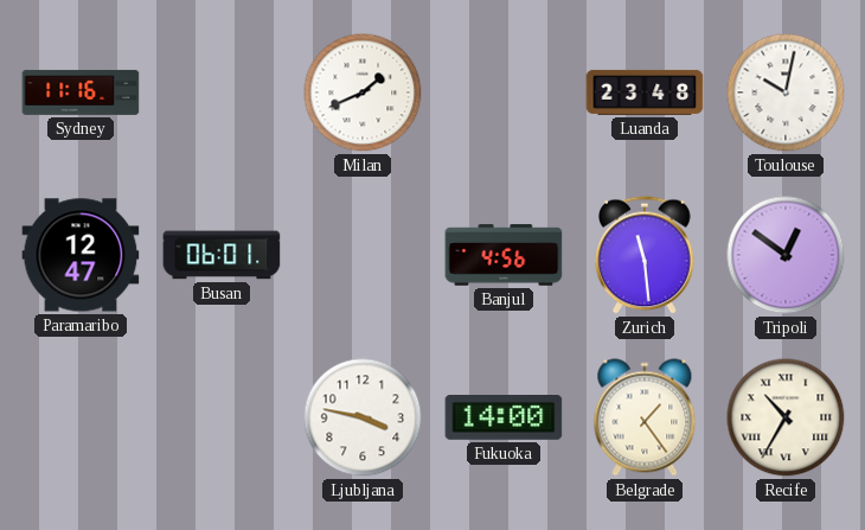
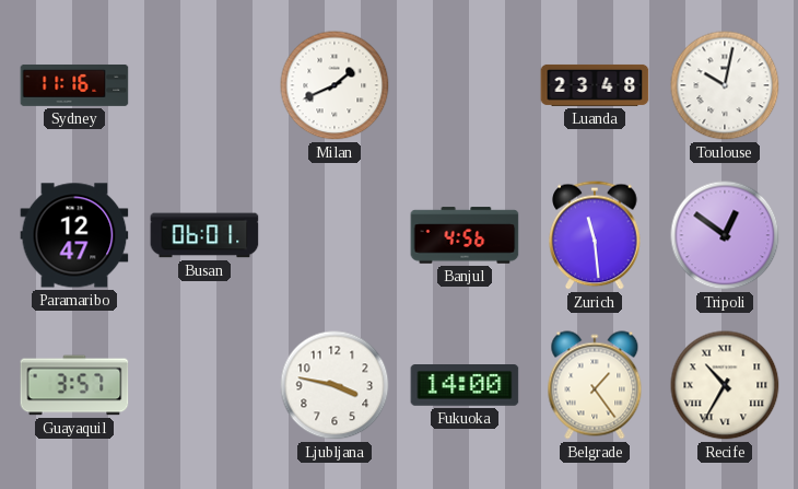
Guayaquil: none -> 3:57 (74, 385)
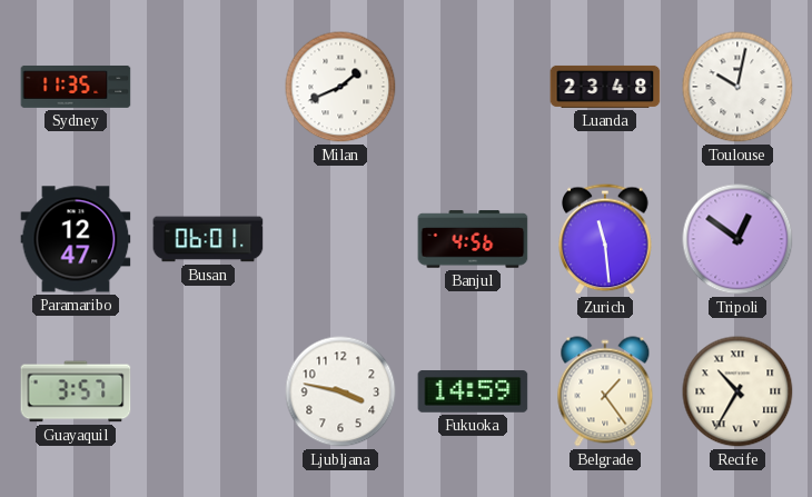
Sydney: 11:16 -> 11:35 (76, 87)
Fukuoka: 14:00 -> 14:59 (473, 392)
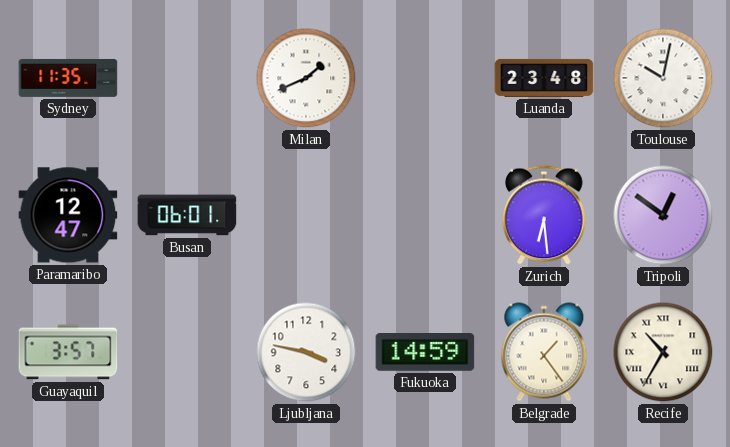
Banjul: 4:56 -> none (473, 239)
Zurich: 11:29 -> 6:29 (544, 215)
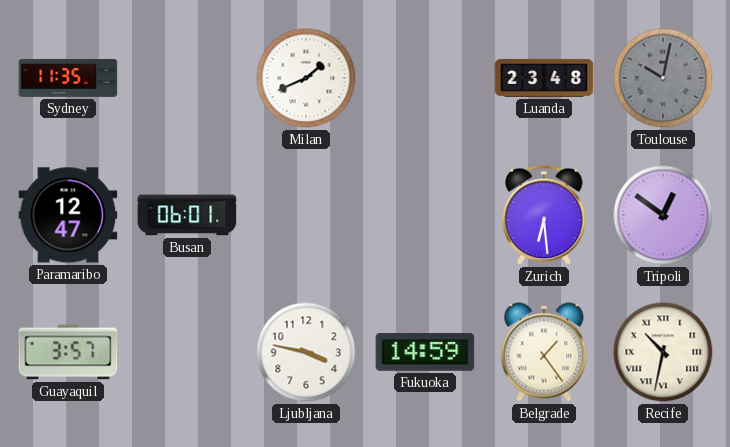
Toulouse dial: white -> grey (663, 78)
Recife: 10:35 -> 10:32 (663, 352)
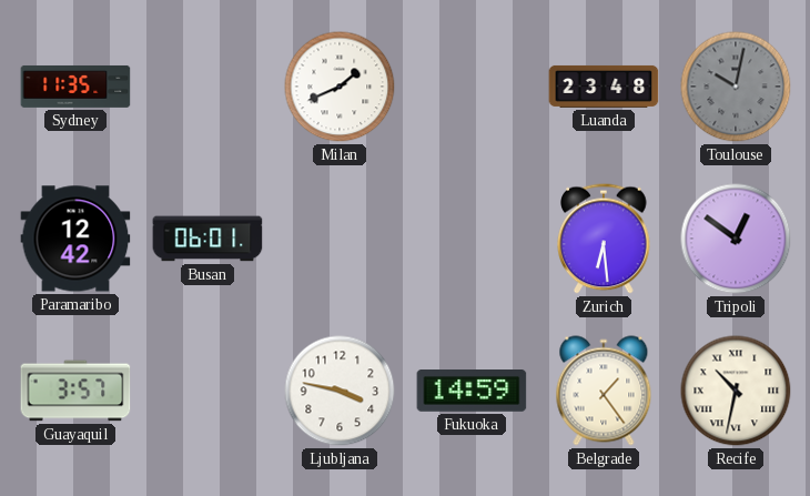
Paramaribo: 12:47 -> 12:42 (75, 239)
